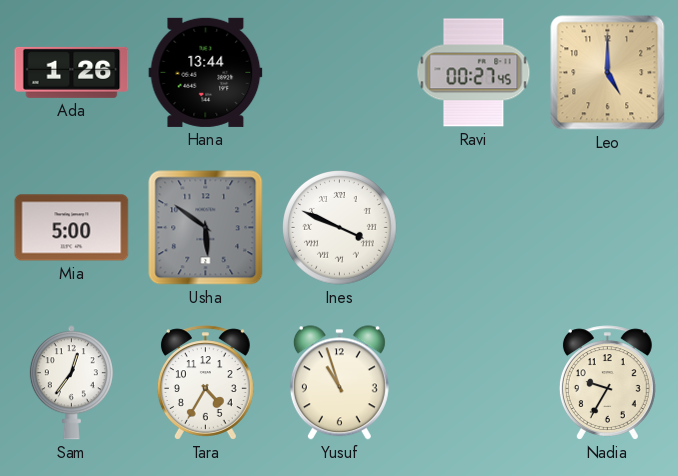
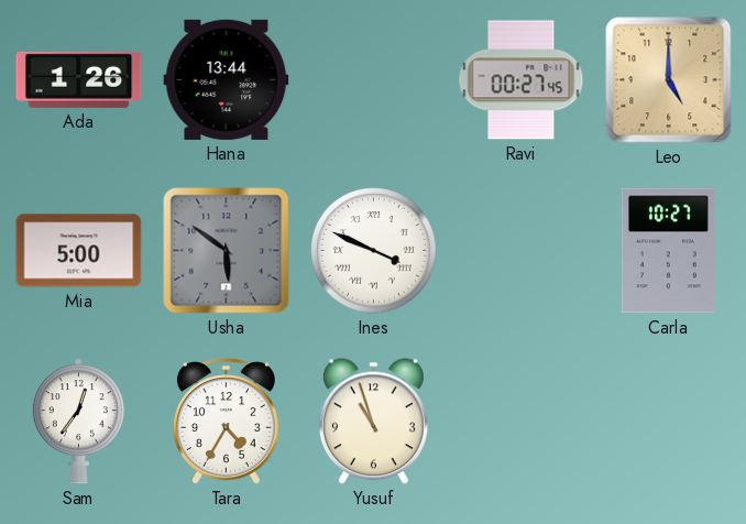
Carla: none -> 10:27 (668, 251)
Nadia: 9:35 -> none (607, 383)
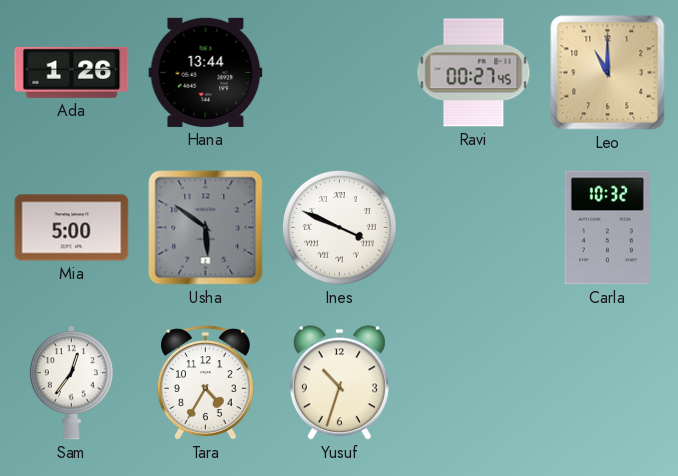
Leo: 5:00 -> 11:00 (608, 73)
Carla: 10:27 -> 10:32 (607, 228)
Yusuf: 10:57 -> 10:33 (339, 383)
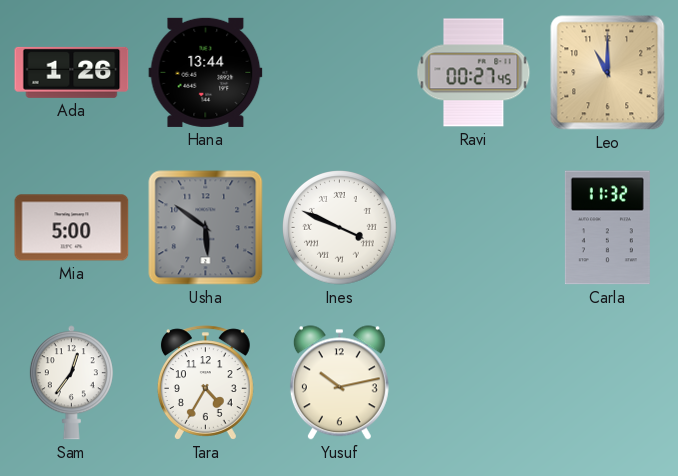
Carla: 10:32 -> 11:32 (607, 228)
Yusuf: 10:33 -> 10:13 (339, 383)
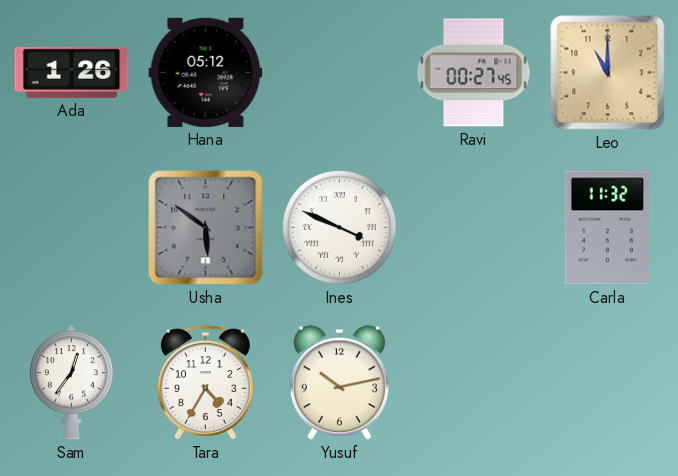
Hana: 13:44 -> 05:12 (206, 72)
Mia: 5:00 -> none (72, 228)
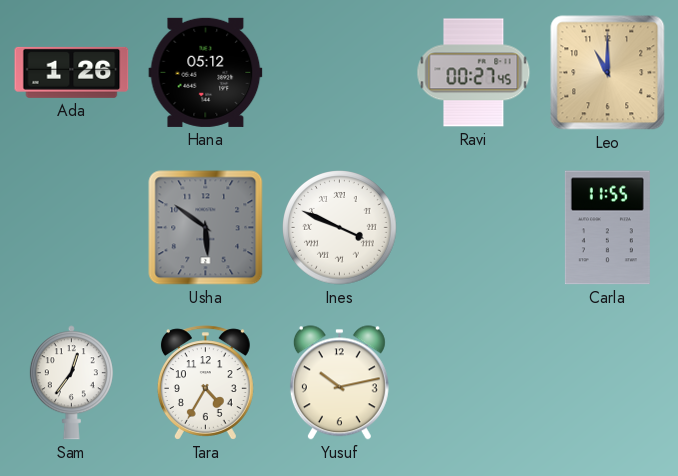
Carla: 11:32 -> 11:55 (607, 228)
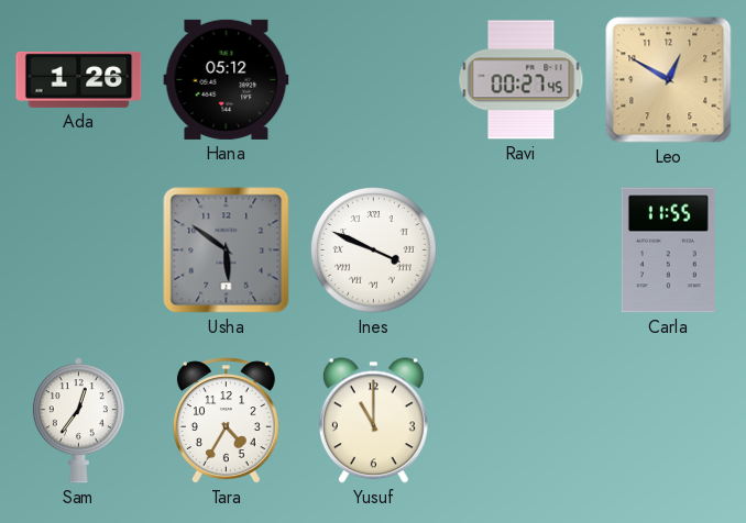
Leo: 11:00 -> 12:50 (669, 80)
Yusuf: 10:13 -> 11:00 (373, 421)
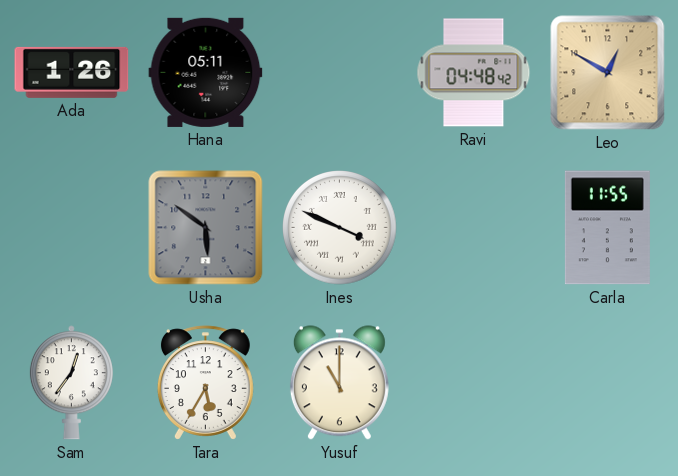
Hana: 05:12 -> 05:11 (206, 72)
Ravi: 00:27 -> 04:48 (474, 73)
Tara: 4:35 -> 5:35 (205, 383)
